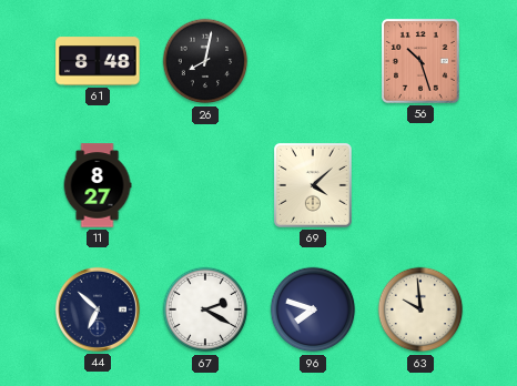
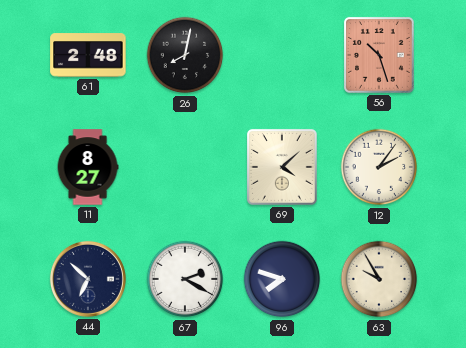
61: 8:48 -> 2:48 (88, 55)
12: none -> 2:06 (379, 167)
63: 9:59 -> 9:55 (379, 279)
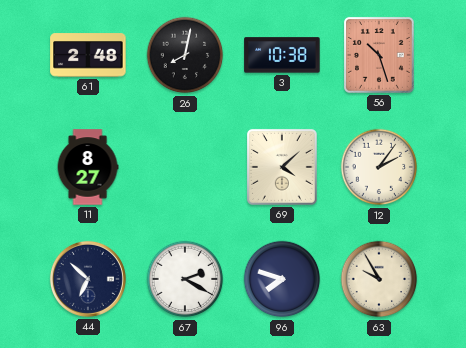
3: none -> 10:38 (282, 55)
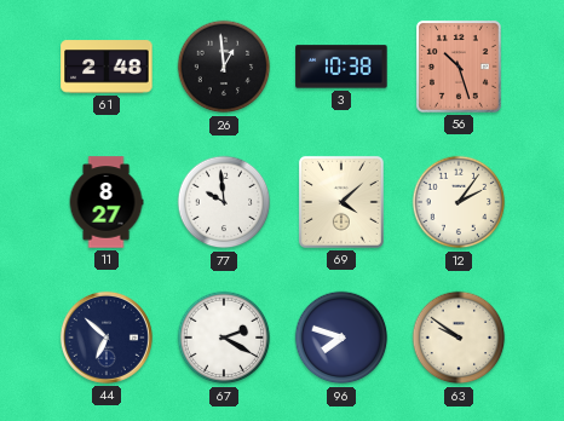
26: 8:02 -> 12:59 (224, 67)
77: none -> 9:59 (224, 202)
63: 9:55 -> 9:51 (459, 338)
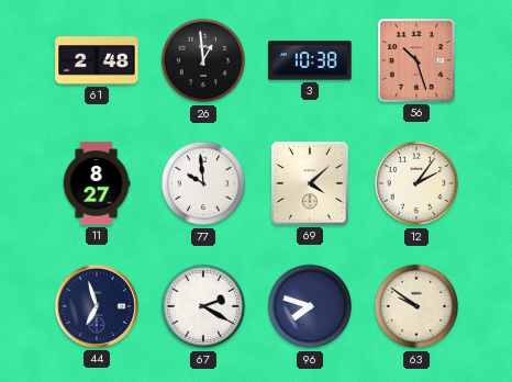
44: 6:52 -> 6:57 (97, 306)
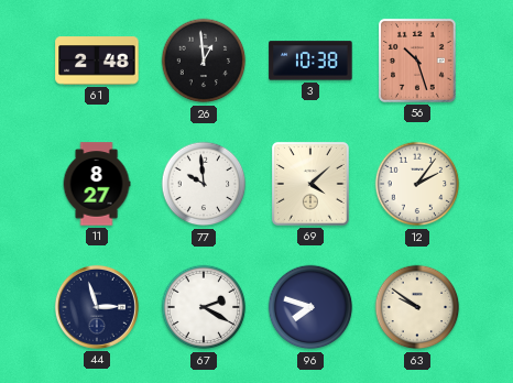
44: 6:57 -> 2:57 (97, 307)
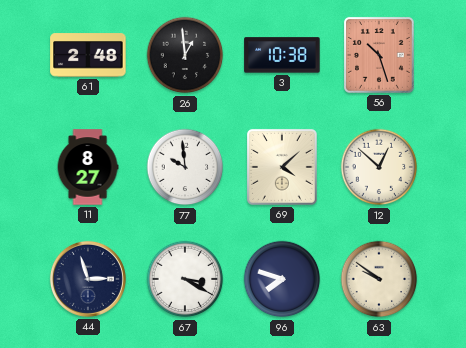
12: 2:06 -> 12:52 (379, 167)
67: 2:20 -> 3:20 (185, 279)
